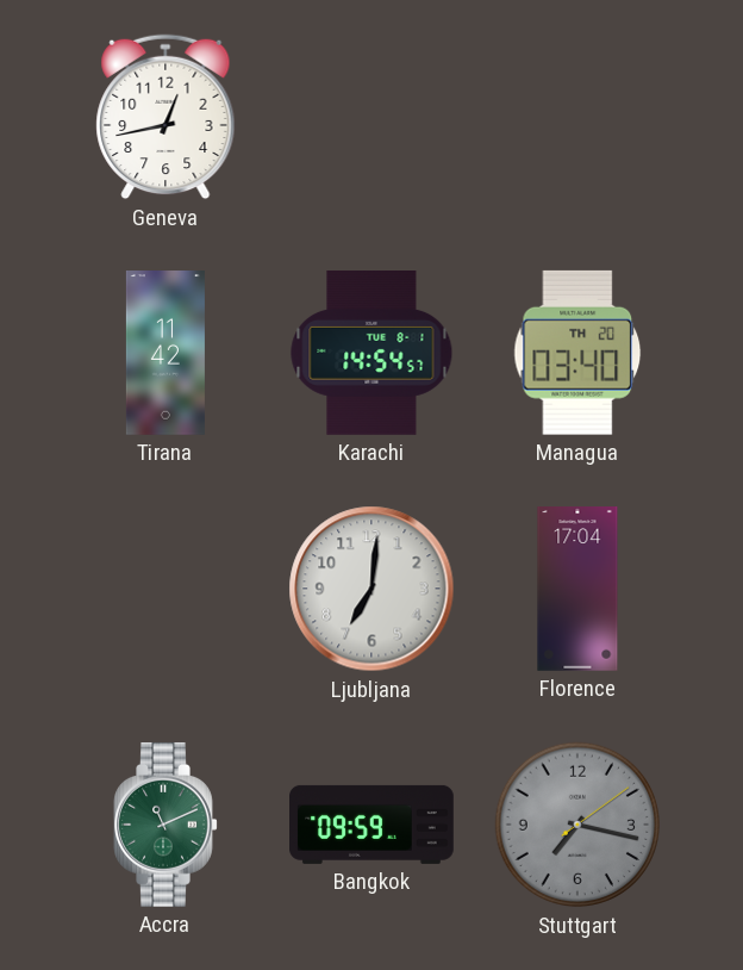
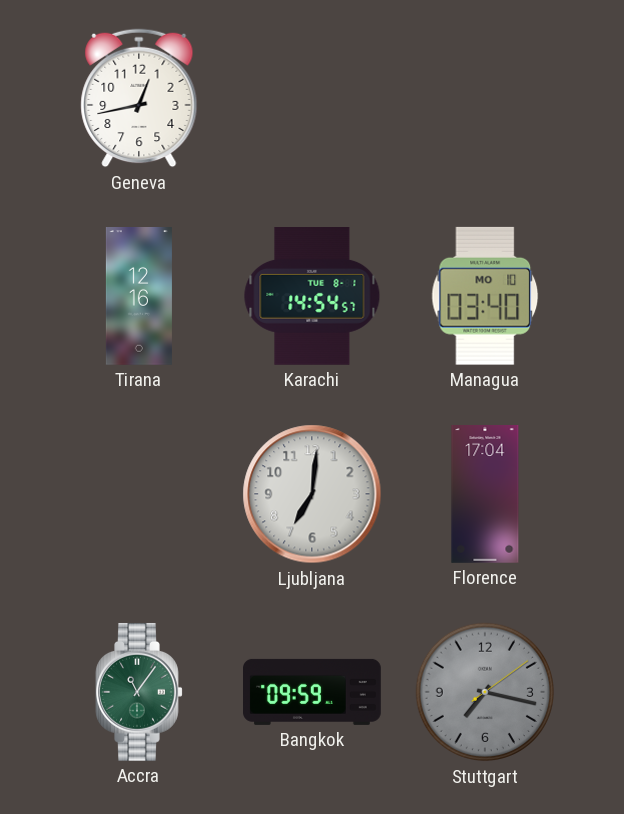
Tirana: 11:42 -> 12:16 (139, 297)
Managua date: TH 20 -> MO 10 (485, 296)
Accra: 11:11 -> 11:06 (139, 692)
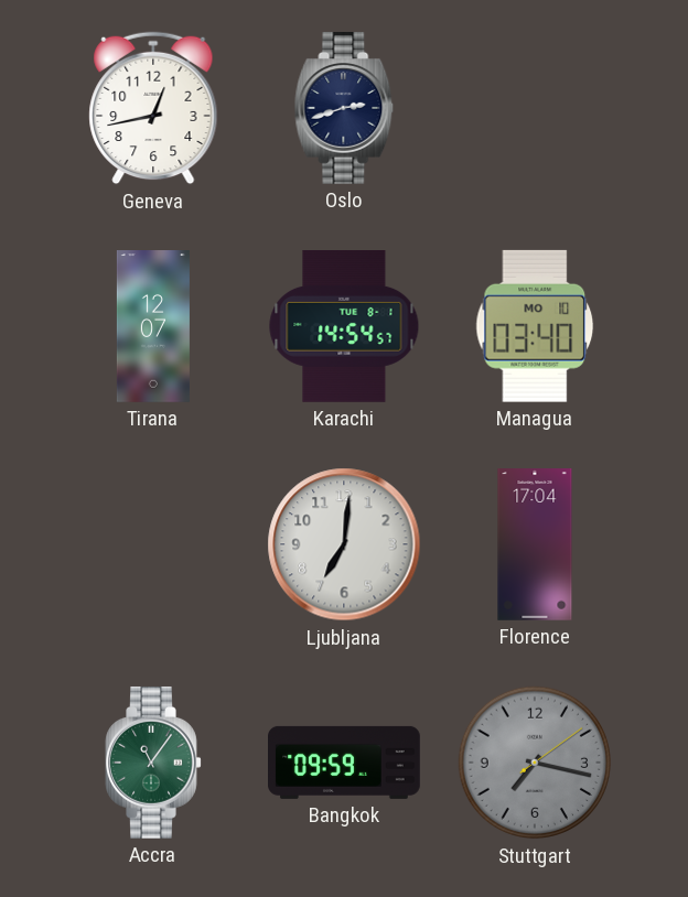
Oslo: none -> 2:42 (344, 108)
Tirana: 12:16 -> 12:07 (153, 327)
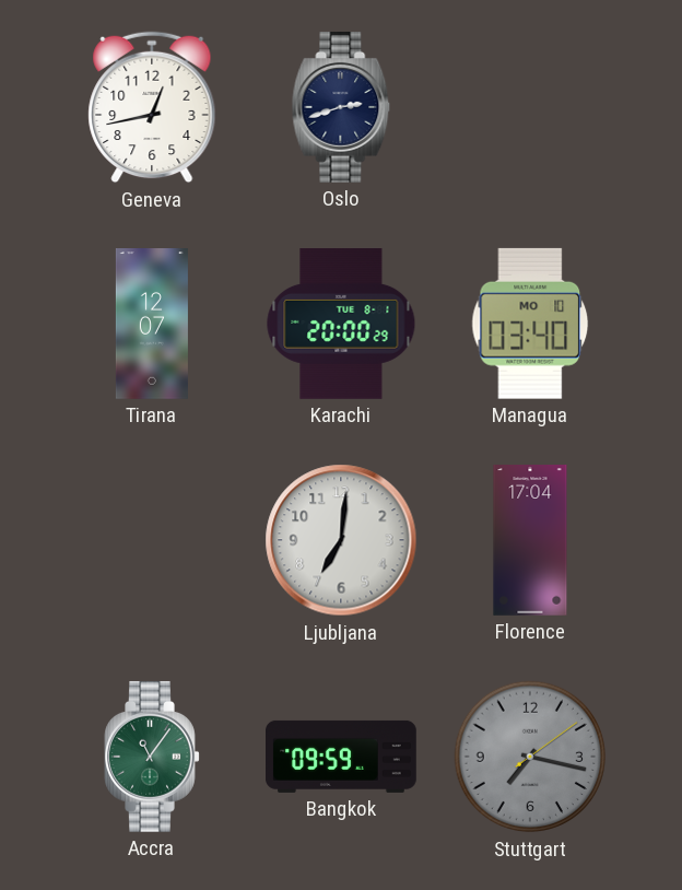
Karachi: 14:54 -> 20:00 (341, 325)
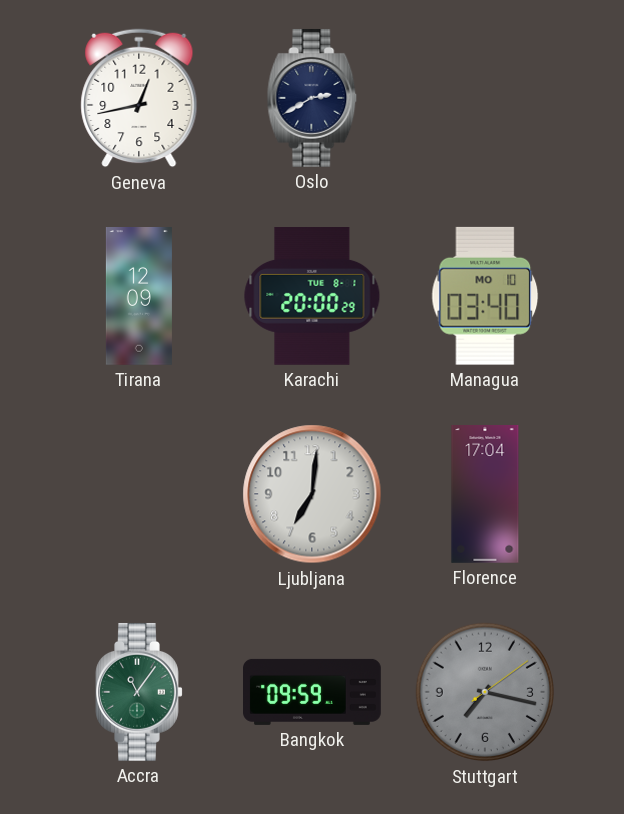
Oslo: 2:42 -> 2:40 (312, 98)
Tirana: 12:07 -> 12:09 (139, 297)
